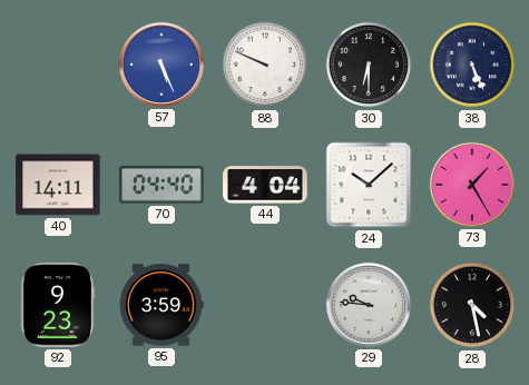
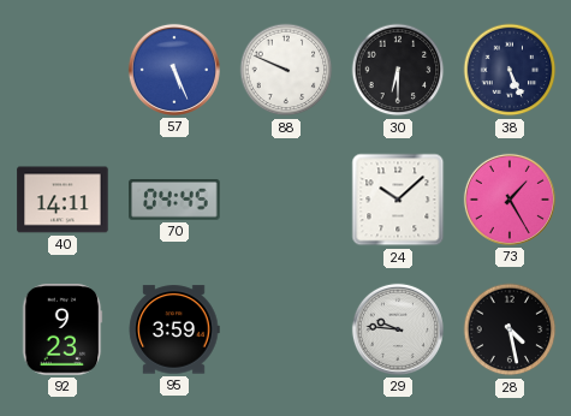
70: 04:40 -> 04:45 (174, 201)
44: 4:04 -> none (265, 185)
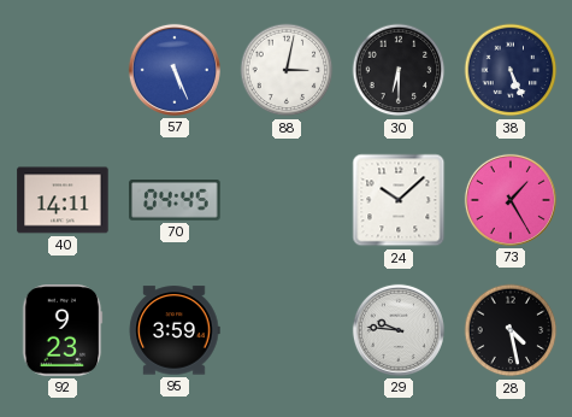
88: 9:49 -> 3:02 (287, 70)
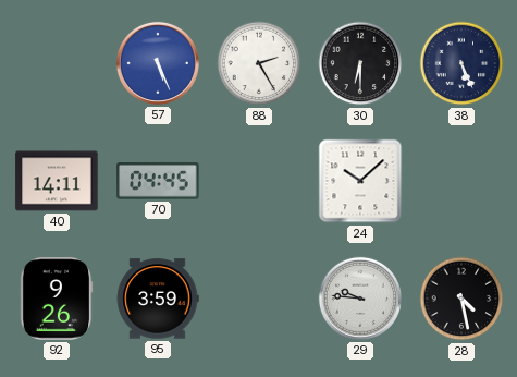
88: 3:02 -> 2:25 (259, 63)
73: 1:25 -> none (511, 200)
92: 9:23 -> 9:26 (57, 299)
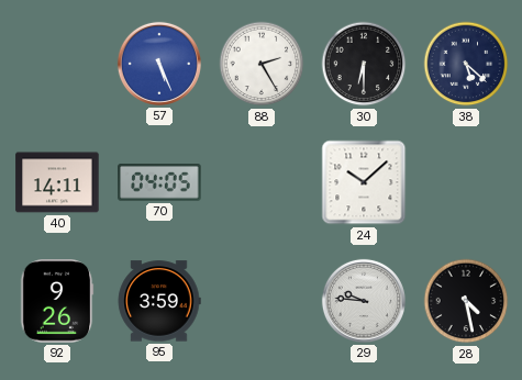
38: 5:26 -> 5:22 (466, 64)
70: 04:45 -> 04:05 (159, 183)
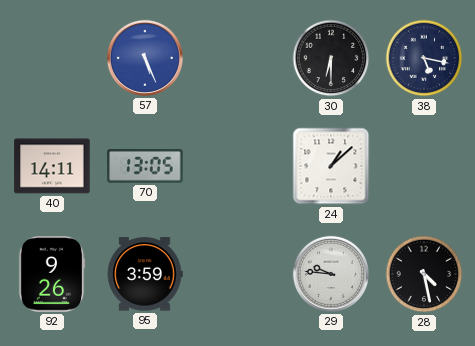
88: 2:25 -> none (262, 64)
38: 5:22 -> 5:17 (424, 58)
70: 04:05 -> 13:05 (145, 167)
24: 10:08 -> 1:08 (331, 166)
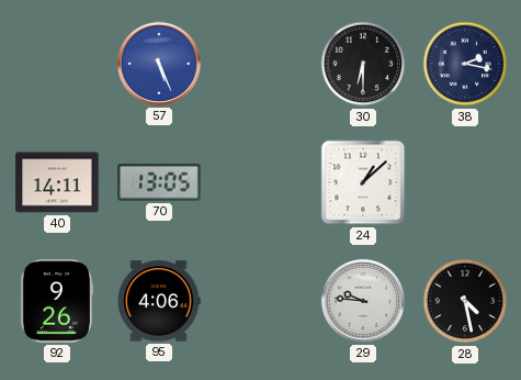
38: 5:17 -> 2:17 (465, 64)
95: 3:59 -> 4:06 (159, 301)
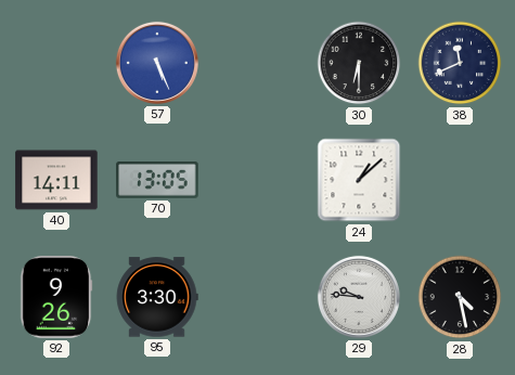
38: 2:17 -> 11:41 (460, 63)
95: 4:06 -> 3:30 (157, 297)
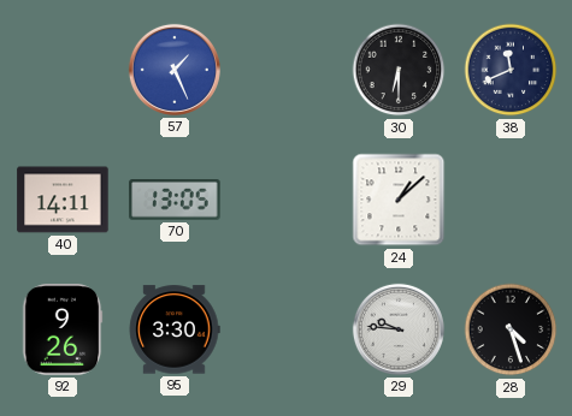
57: 5:26 -> 1:26 (175, 70)
28: 4:28 -> 4:27 (511, 329)
